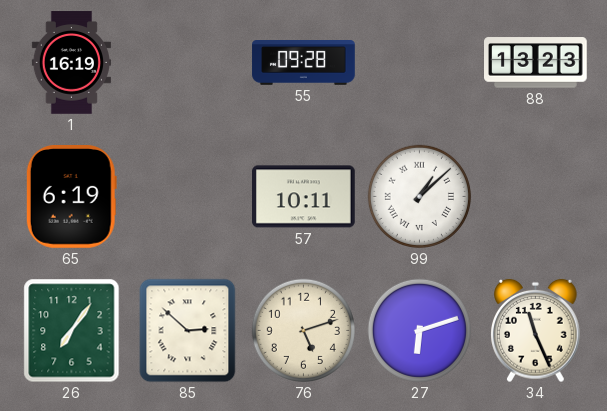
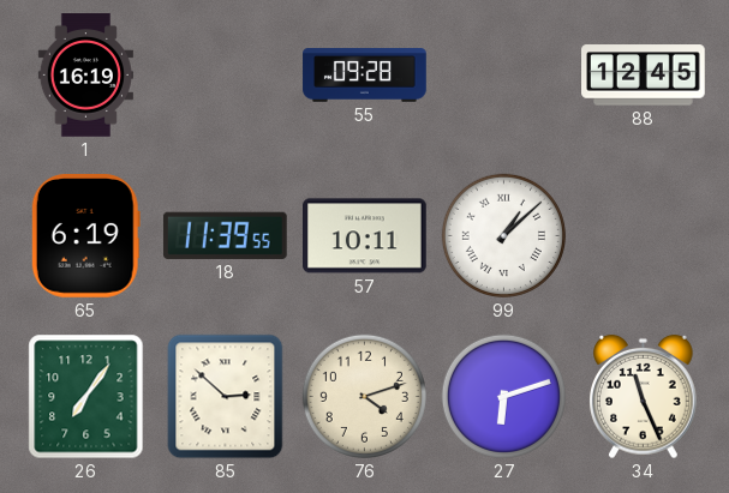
88: 13:23 -> 12:45 (644, 76)
18: none -> 11:39 (225, 235)
76: 5:12 -> 4:12 (364, 396)
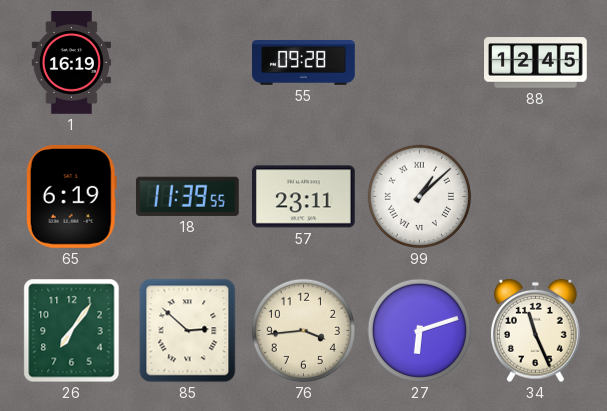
57: 10:11 -> 23:11 (304, 197)
76: 4:12 -> 3:44 (303, 330)
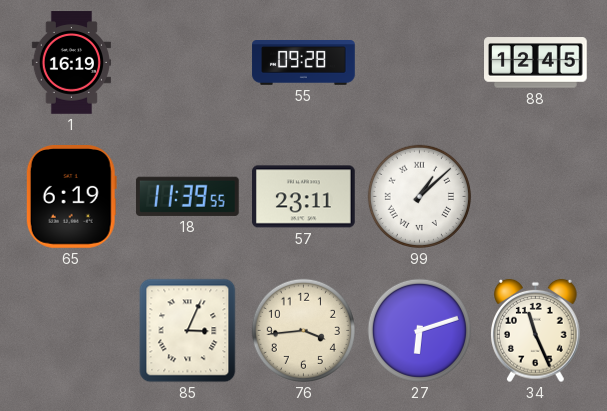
26: 7:06 -> none (72, 331)
85: 2:52 -> 3:04 (188, 331)
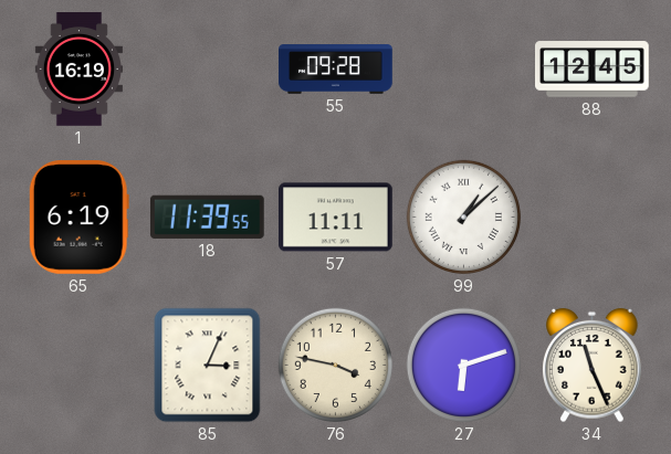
57: 23:11 -> 11:11 (336, 218)
76: 3:44 -> 3:47 (335, 365)
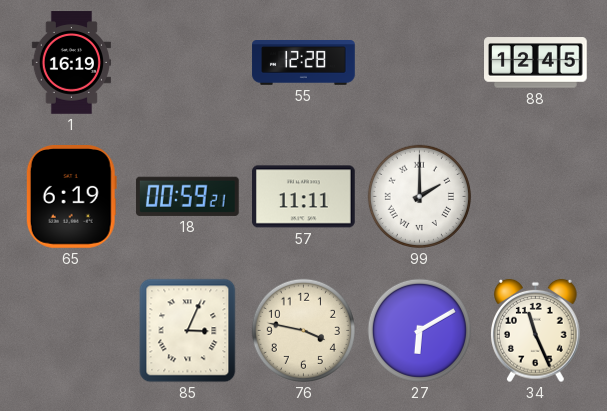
55: 09:28 -> 12:28 (304, 63)
18: 11:39 -> 00:59 (187, 196)
99: 1:08 -> 2:00 (419, 196)
27: 6:12 -> 6:10 (419, 330)
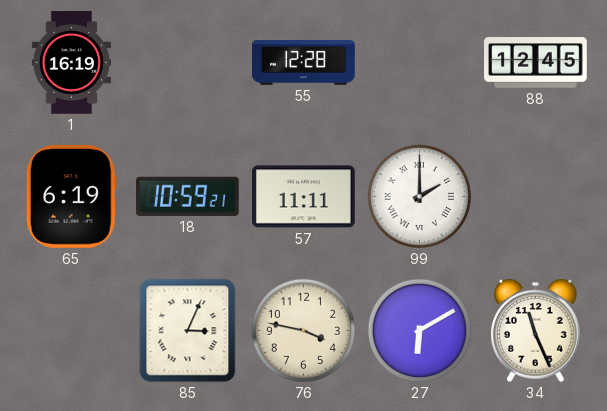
18: 00:59 -> 10:59 (187, 196)
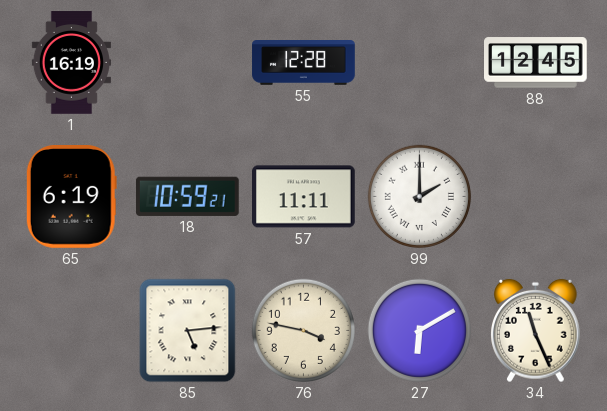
85: 3:04 -> 5:14 (188, 331)
